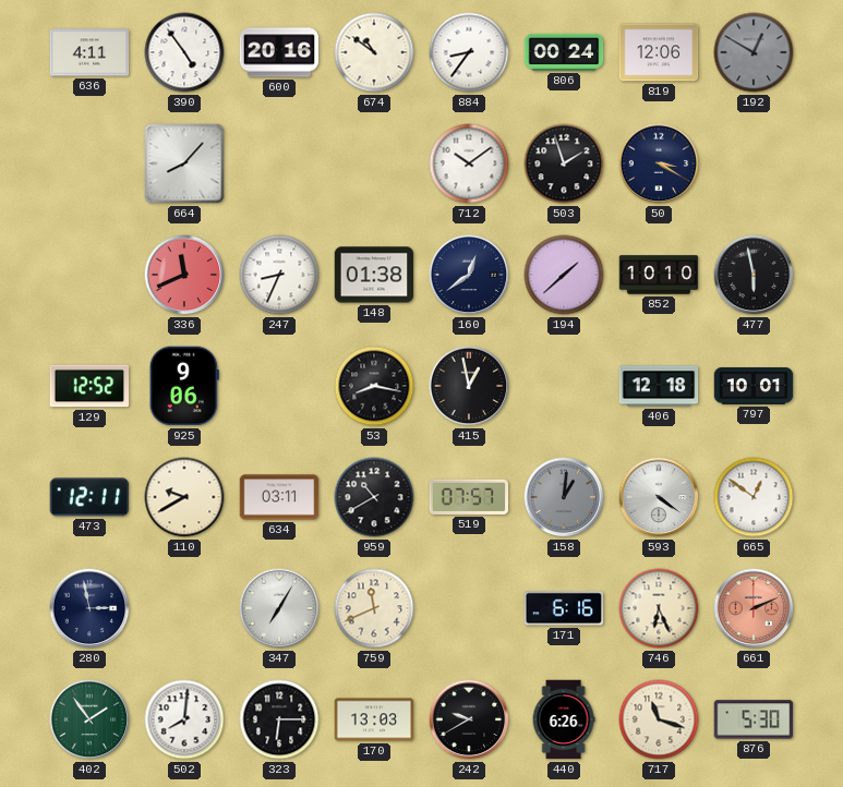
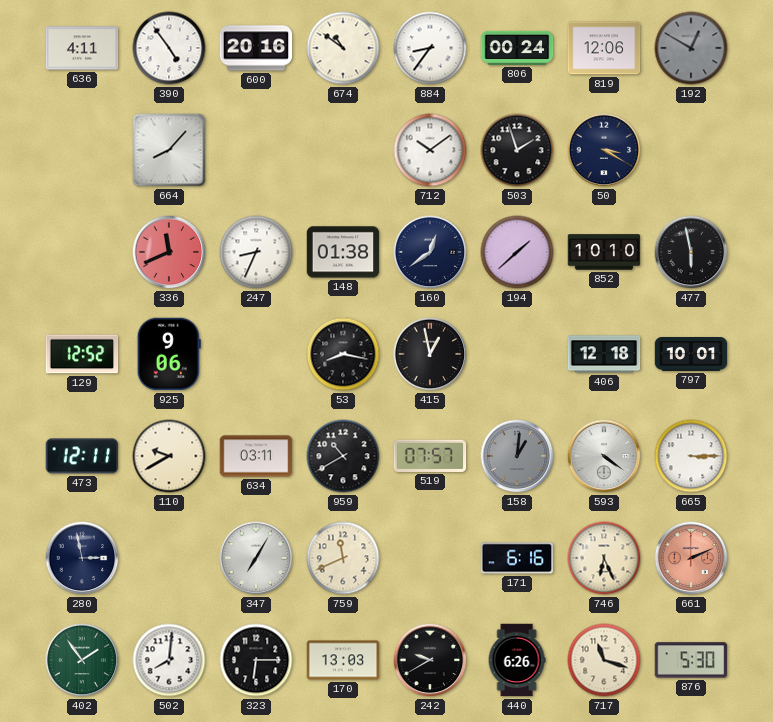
665: 12:51 -> 3:15 (691, 456)
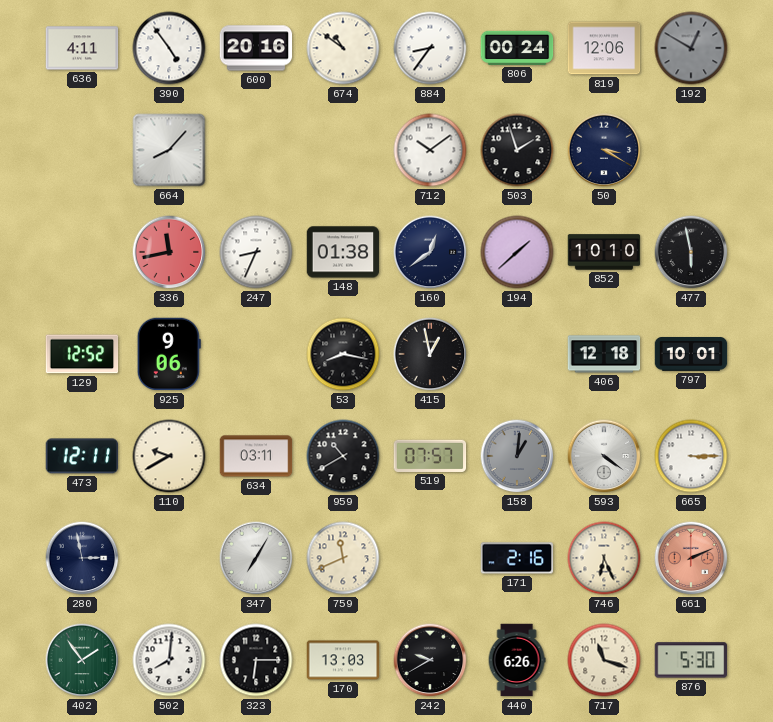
336: 11:41 -> 11:43 (169, 252)
171: 6:16 -> 2:16 (517, 558)
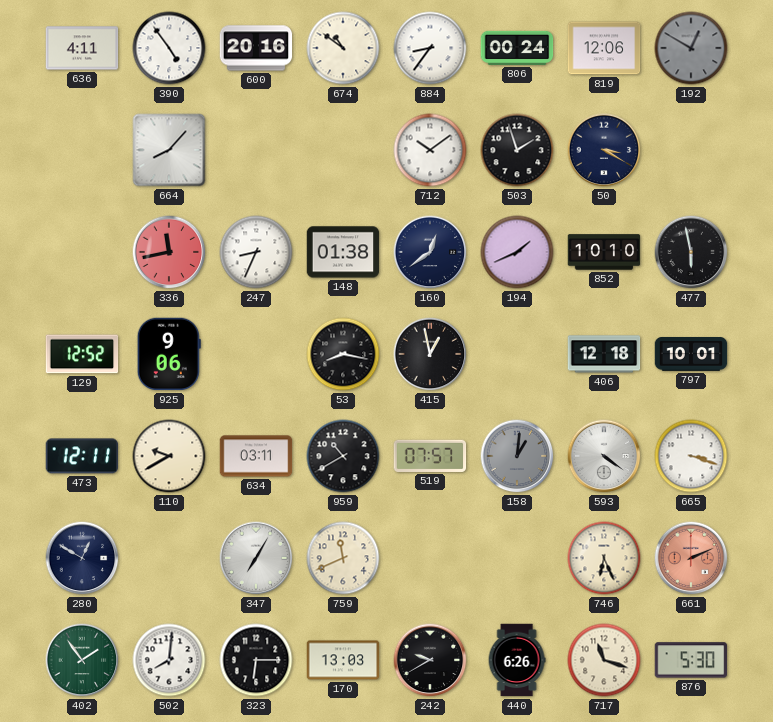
194: 1:38 -> 1:41 (517, 252)
665: 3:15 -> 3:18 (691, 456)
280: 2:58 -> 12:50 (82, 558)
171: 2:16 -> none (517, 558)
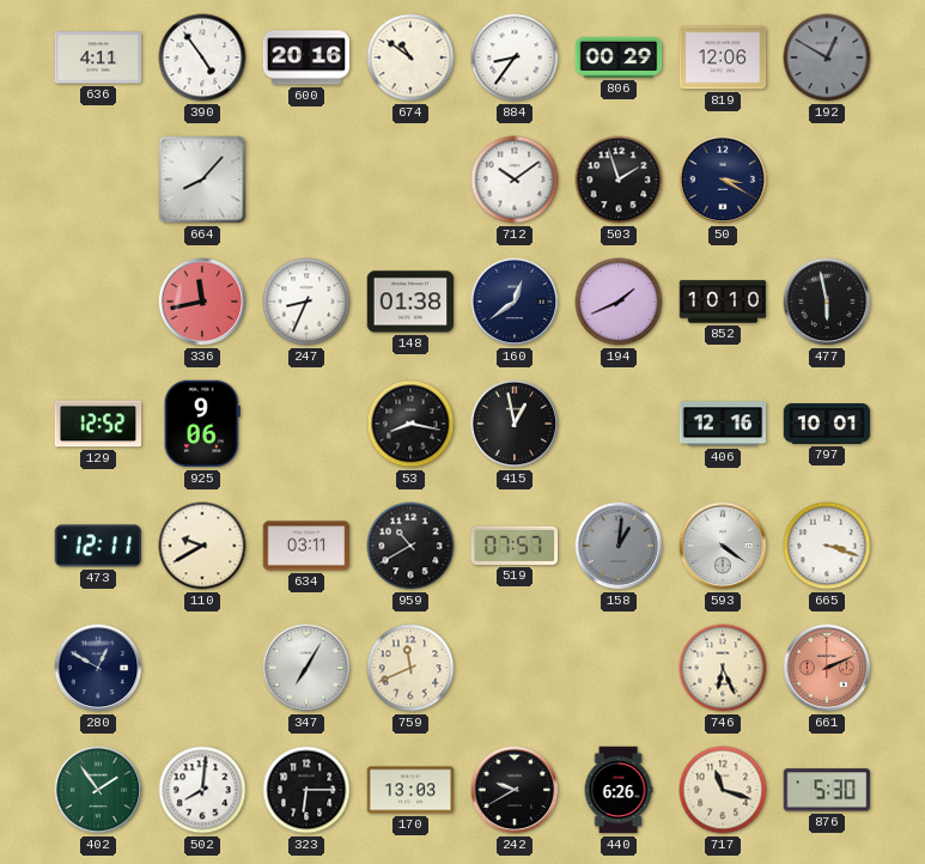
806: 00:24 -> 00:29 (619, 57)
406: 12:18 -> 12:16 (723, 424)
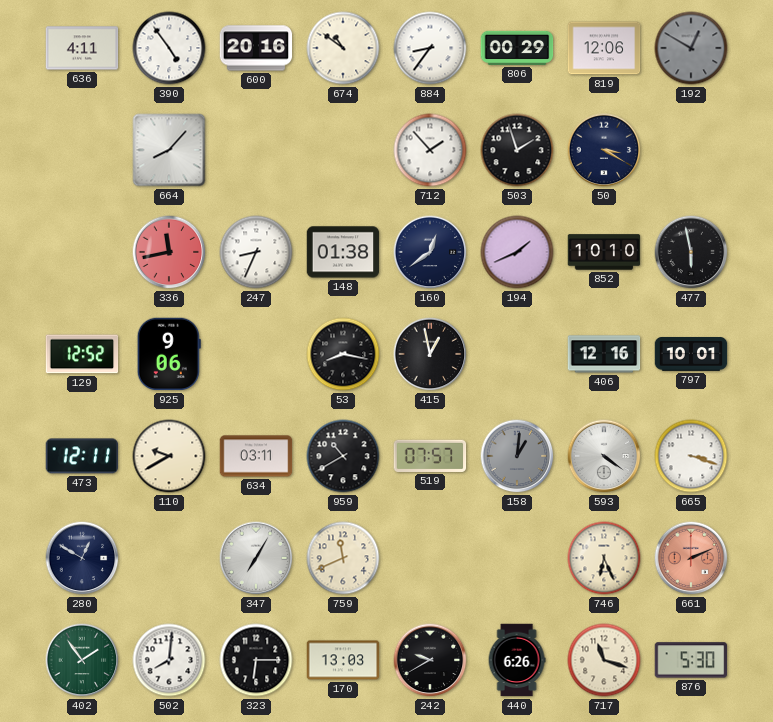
712: 10:09 -> 1:53 (430, 150)
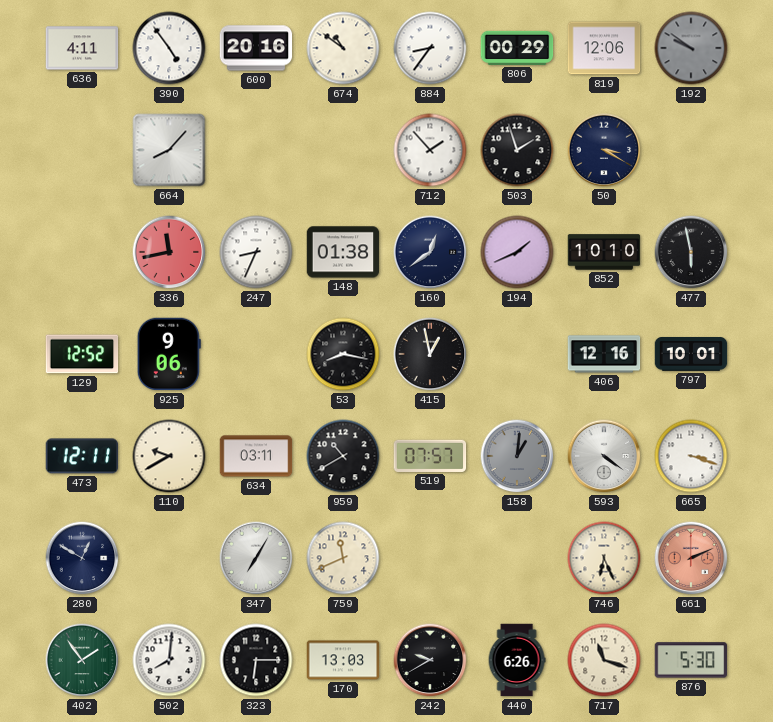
192: 12:50 -> 9:51 (691, 48)
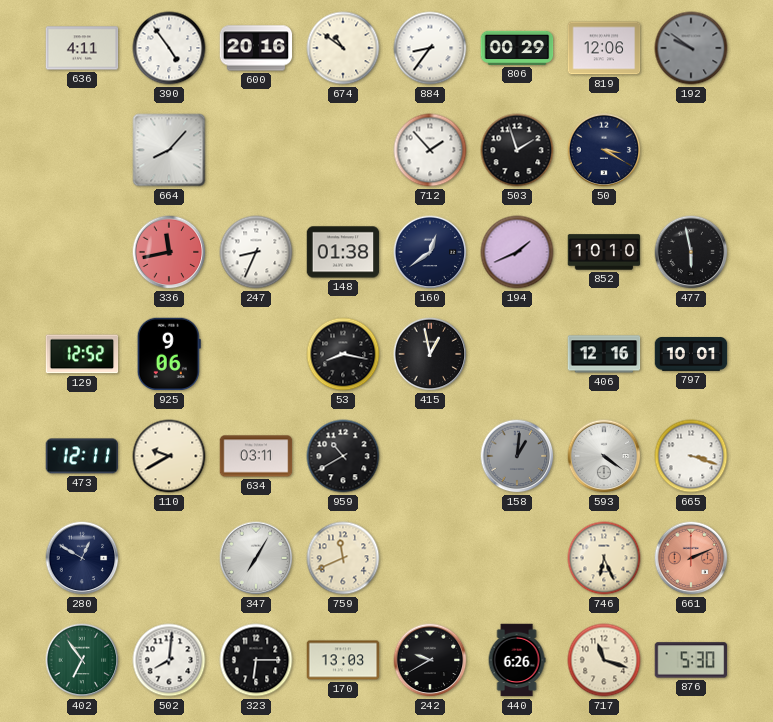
519: 07:57 -> none (430, 456)
402: 1:54 -> 6:54 (82, 660)
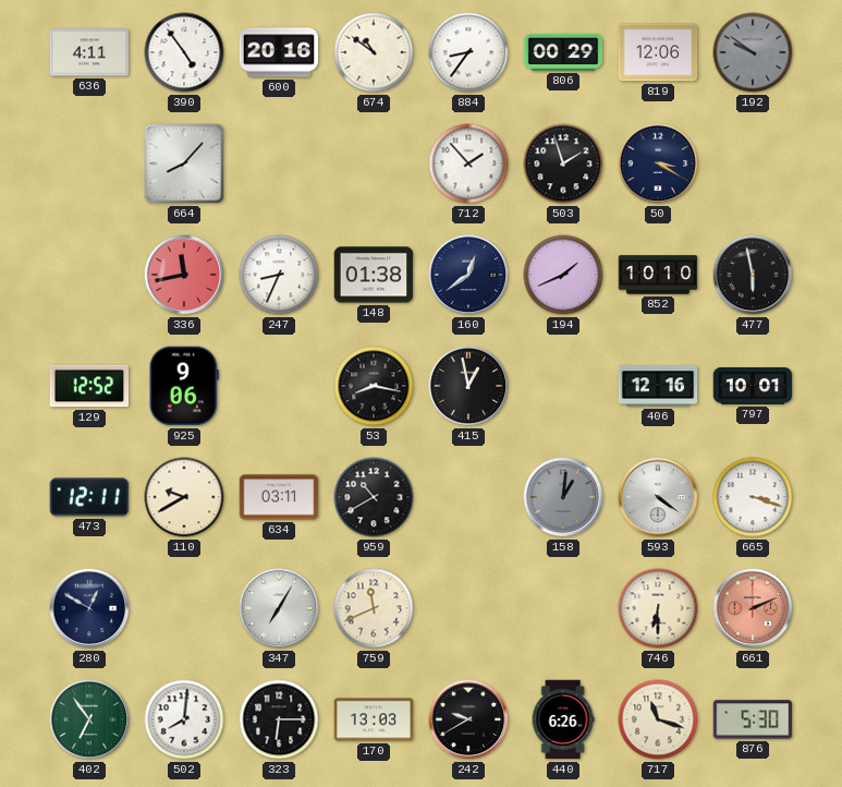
746: 6:26 -> 6:30 (658, 608)
